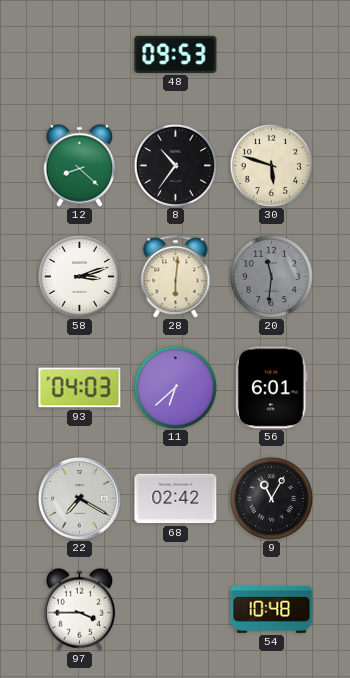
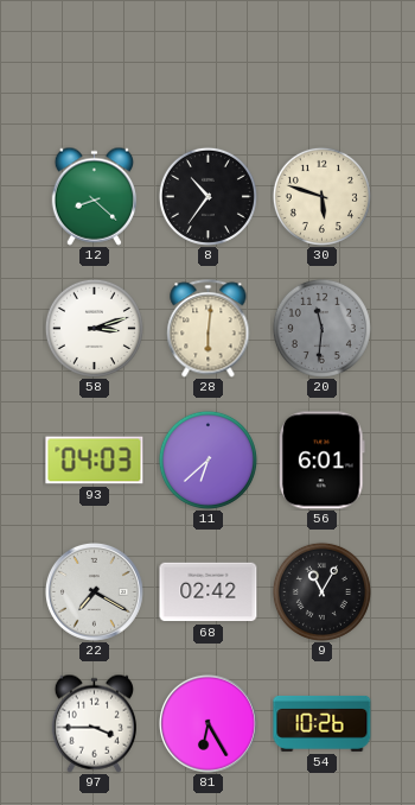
48: 09:53 -> none (176, 54)
81: none -> 6:25 (207, 723)
54: 10:48 -> 10:26 (323, 723)
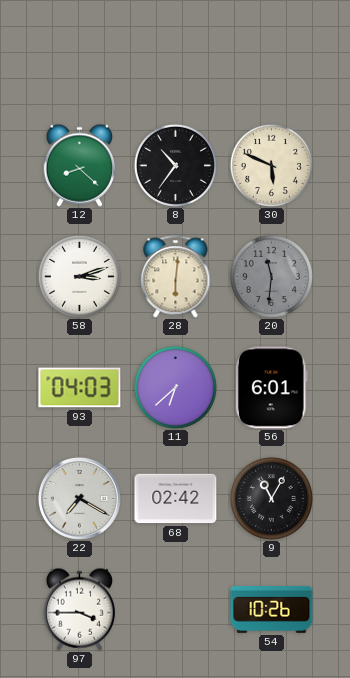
30: 5:48 -> 5:49 (271, 165)
81: 6:25 -> none (207, 723)
